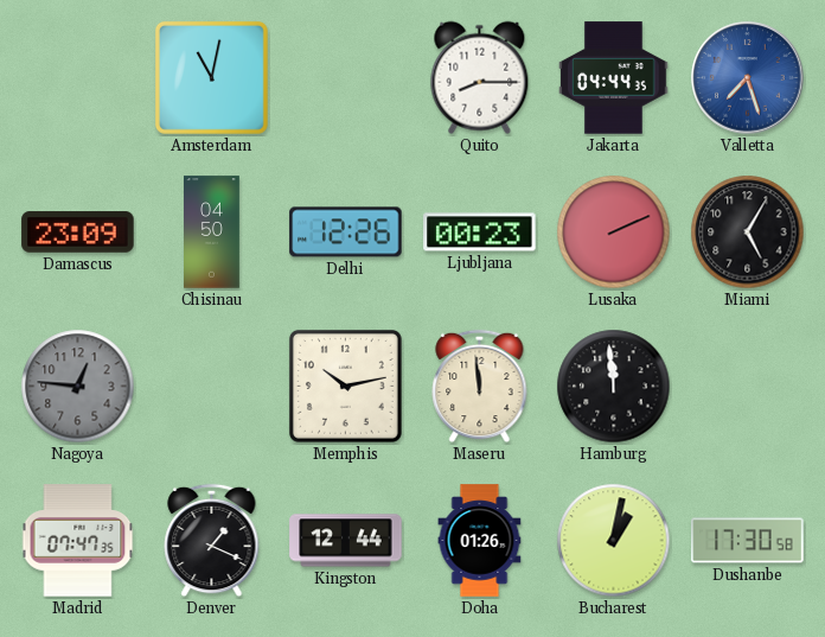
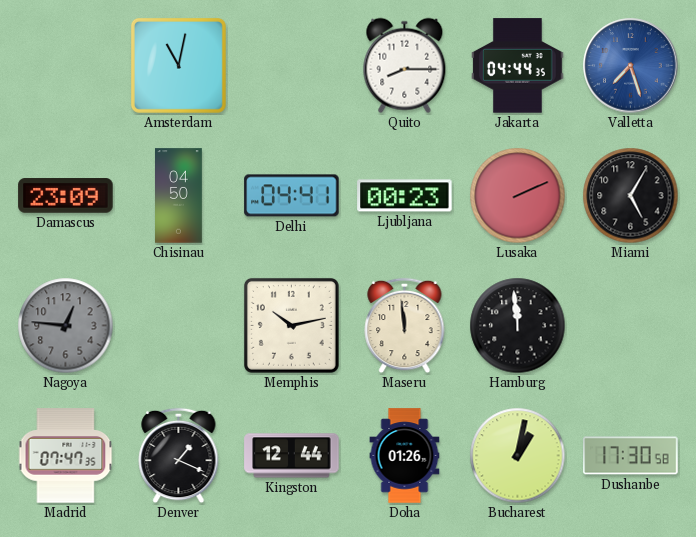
Delhi: 12:26 -> 04:41 (292, 196)
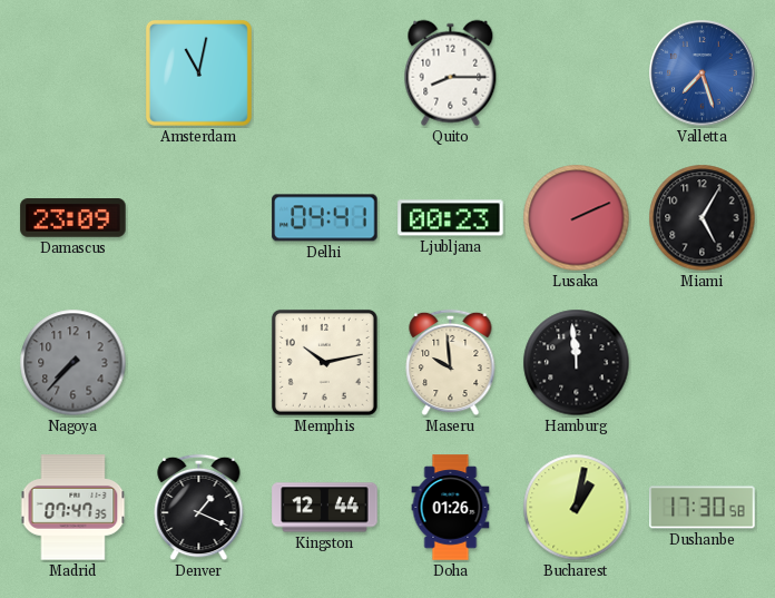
Jakarta: 04:44 -> none (518, 66)
Chisinau: 04:50 -> none (179, 196)
Nagoya: 12:46 -> 7:37 (73, 363)
Maseru: 11:59 -> 9:59 (451, 363)
